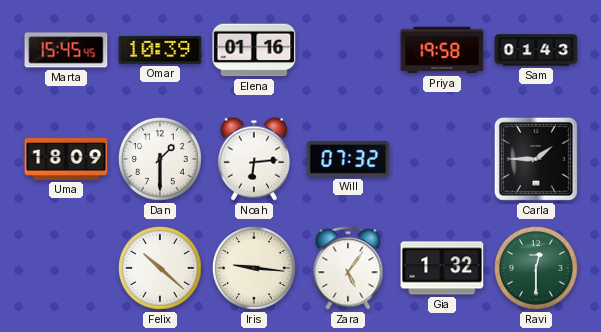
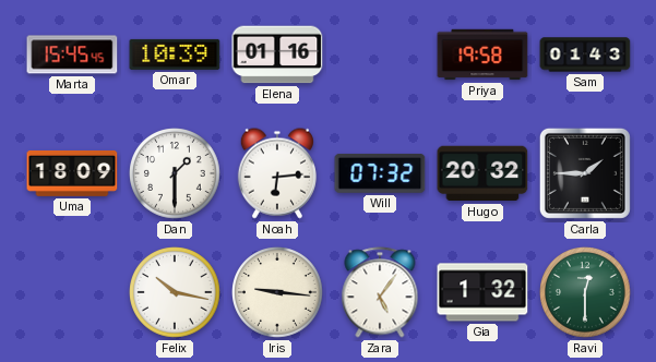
Hugo: none -> 20:32 (482, 173)
Felix: 10:22 -> 10:17 (175, 292)
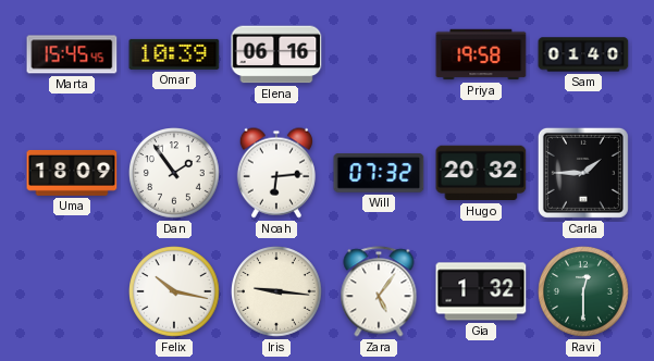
Elena: 01:16 -> 06:16 (276, 54)
Sam: 01:43 -> 01:40 (583, 54)
Dan: 1:30 -> 1:54 (174, 173)
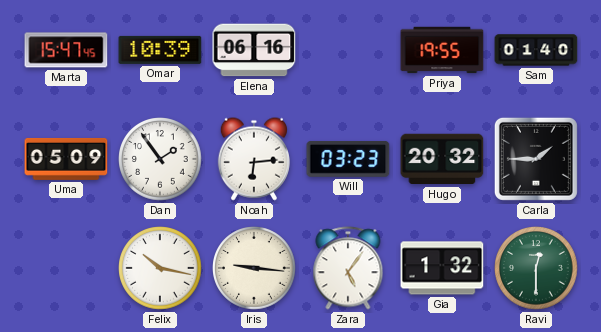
Marta: 15:45 -> 15:47 (66, 50)
Priya: 19:58 -> 19:55 (442, 50)
Uma: 18:09 -> 05:09 (66, 159)
Will: 07:32 -> 03:23 (348, 159)
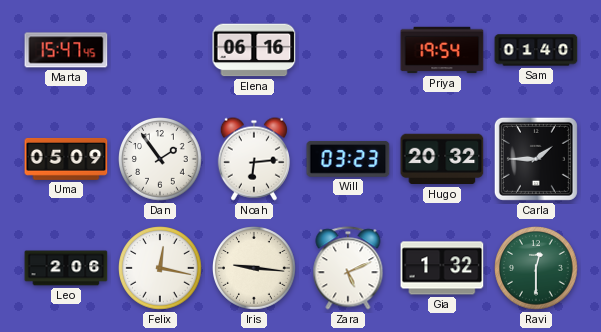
Omar: 10:39 -> none (160, 50)
Priya: 19:55 -> 19:54 (442, 50)
Leo: none -> 2:06 (66, 268)
Felix: 10:17 -> 12:17 (160, 268)
Zara: 5:06 -> 5:11 (348, 268)
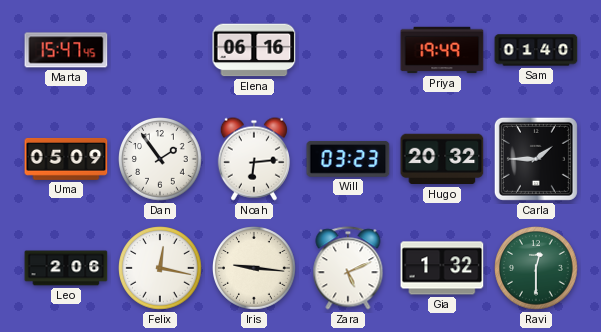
Priya: 19:54 -> 19:49 (442, 50)
